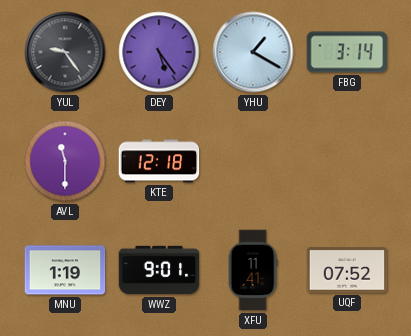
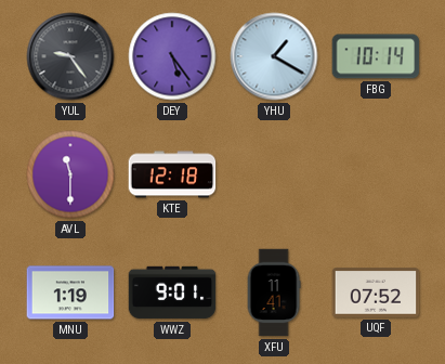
FBG: 3:14 -> 10:14 (376, 56)
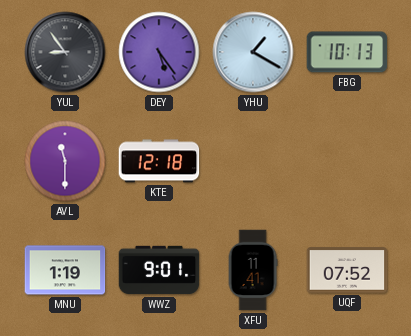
YUL: 9:24 -> 8:54 (65, 52)
FBG: 10:14 -> 10:13 (347, 52)
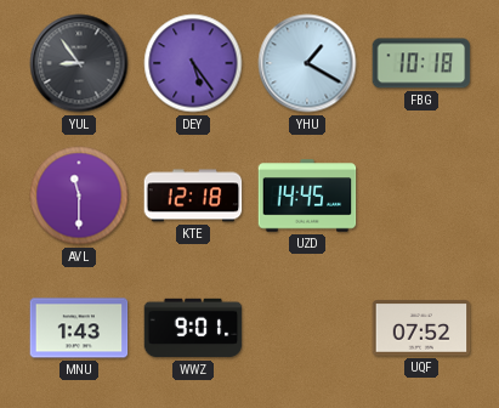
FBG: 10:13 -> 10:18 (421, 63)
UZD: none -> 14:45 (307, 195)
MNU: 1:19 -> 1:43 (79, 328)
XFU: 11:41 -> none (253, 270)
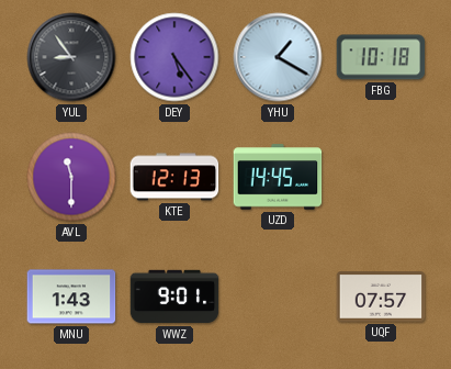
KTE: 12:18 -> 12:13 (174, 177)
UQF: 07:52 -> 07:57 (381, 297)
